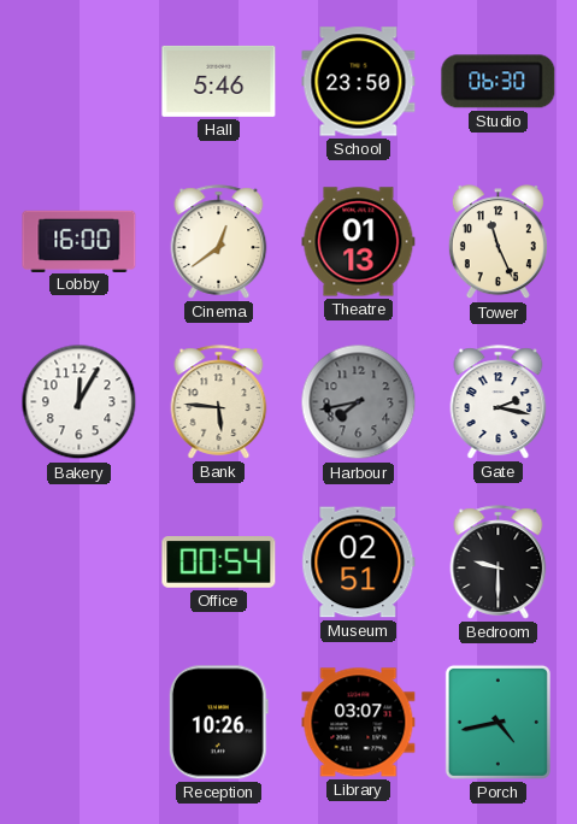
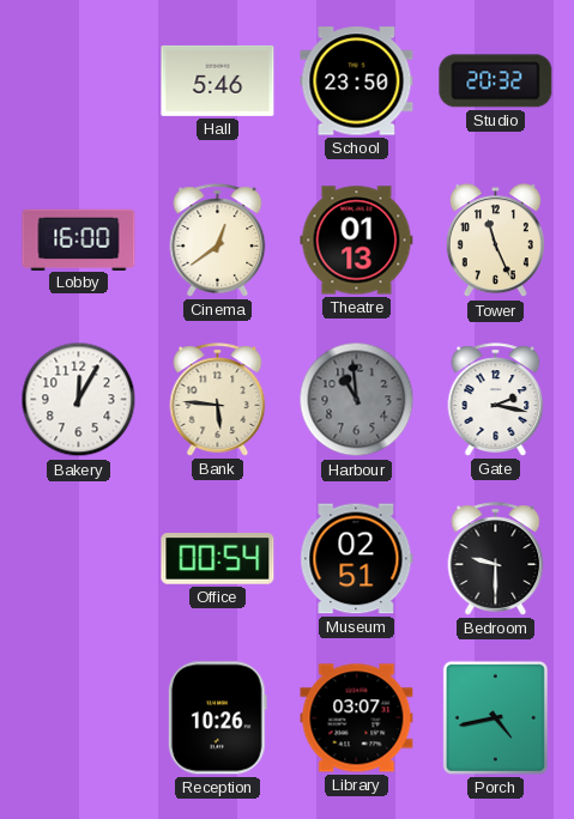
Studio: 06:30 -> 20:32 (496, 81)
Harbour: 7:43 -> 10:59 (357, 400)
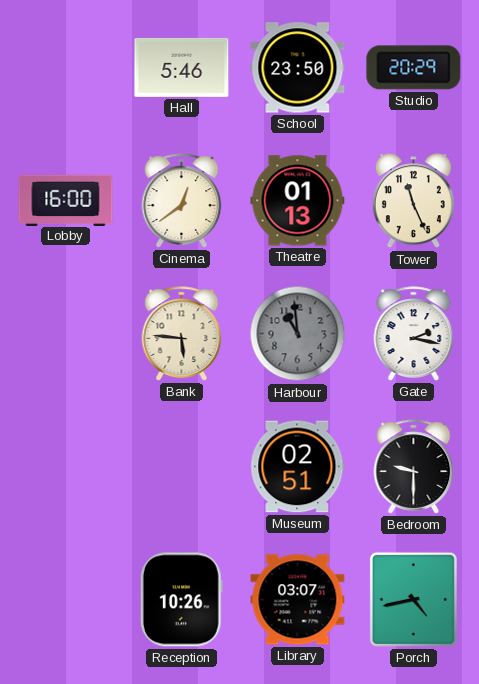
Studio: 20:32 -> 20:29 (414, 68)
Bakery: 12:05 -> none (79, 400)
Office: 00:54 -> none (218, 559)
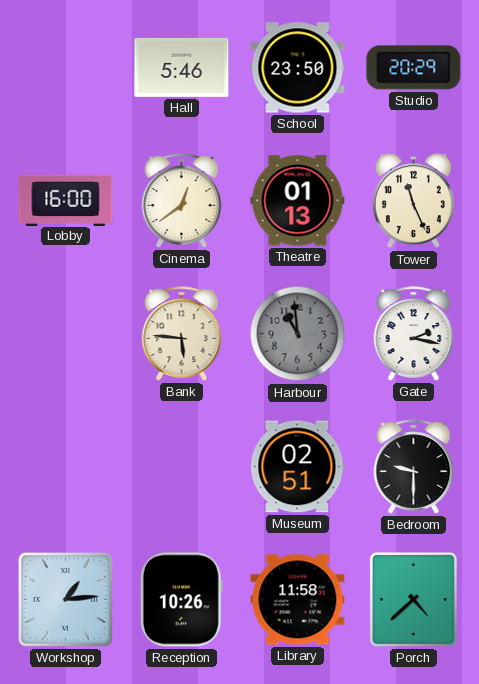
Workshop: none -> 1:14 (66, 600)
Library: 03:07 -> 11:58 (298, 600)
Porch: 4:43 -> 4:38 (413, 599)
